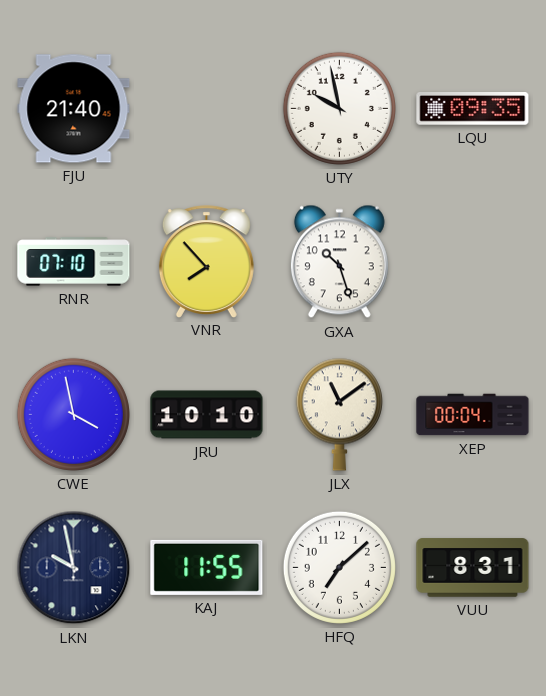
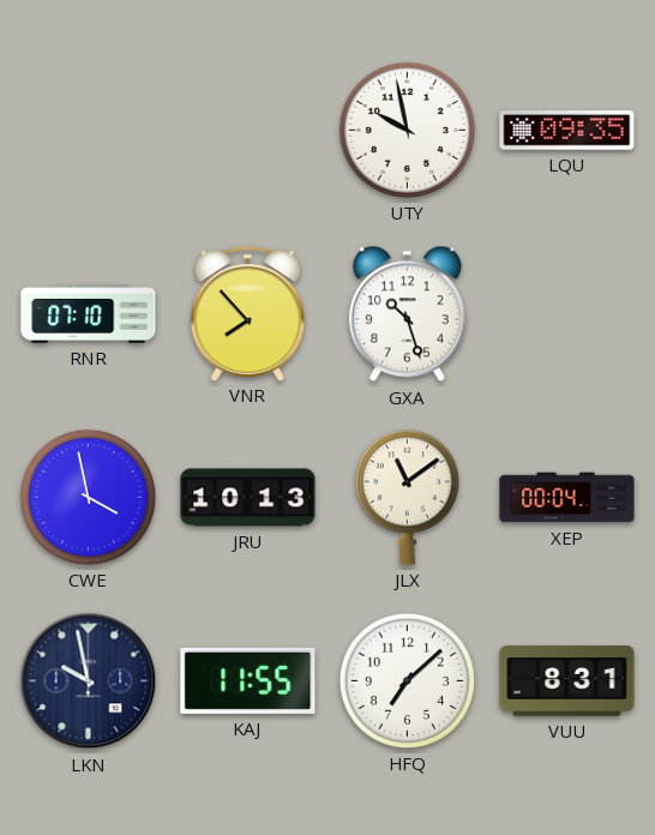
FJU: 21:40 -> none (74, 109)
JRU: 10:10 -> 10:13 (248, 498)
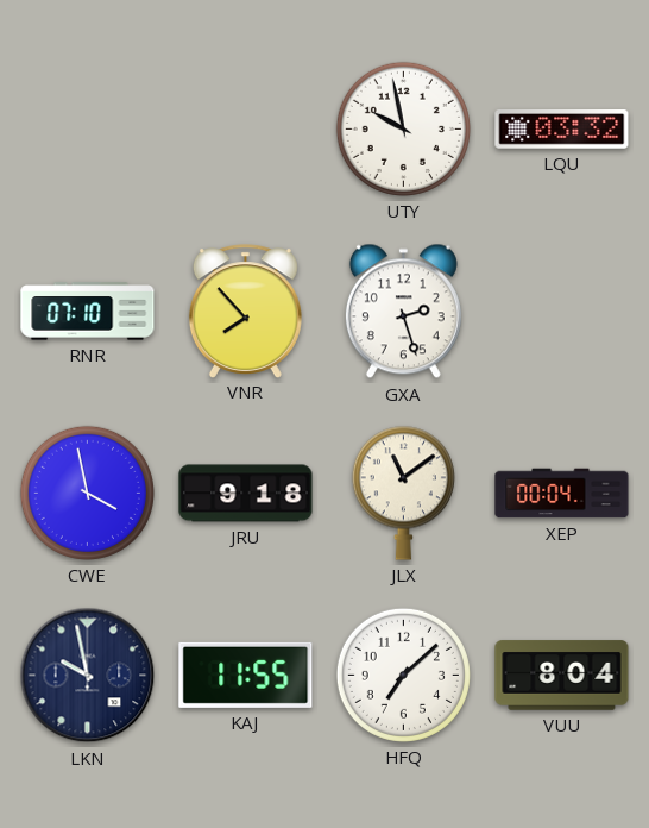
LQU: 09:35 -> 03:32 (562, 130)
GXA: 10:27 -> 2:27 (403, 312)
JRU: 10:13 -> 9:18 (246, 494)
VUU: 8:31 -> 8:04 (562, 676)
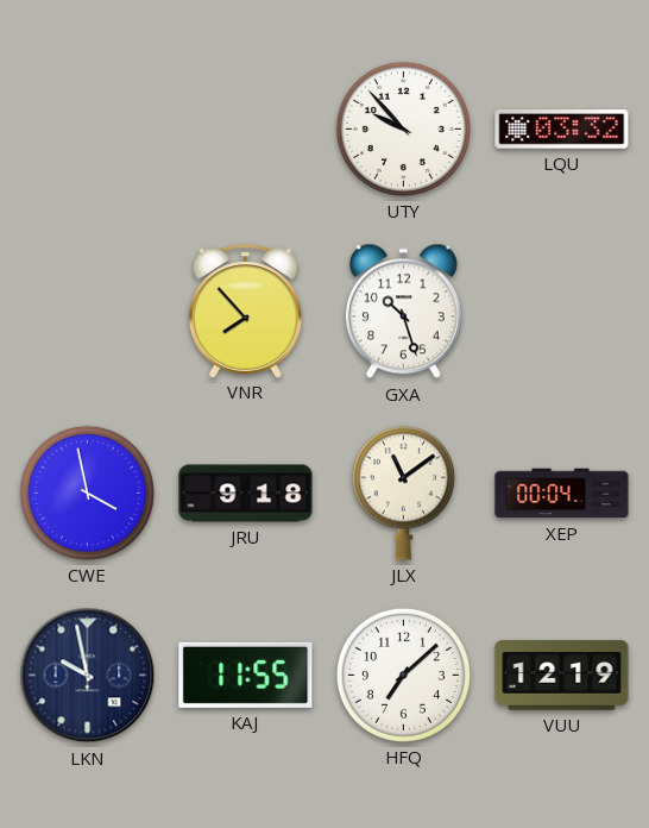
UTY: 9:58 -> 9:53 (403, 128)
RNR: 07:10 -> none (88, 312)
GXA: 2:27 -> 10:27 (403, 312)
VUU: 8:04 -> 12:19 (562, 676)
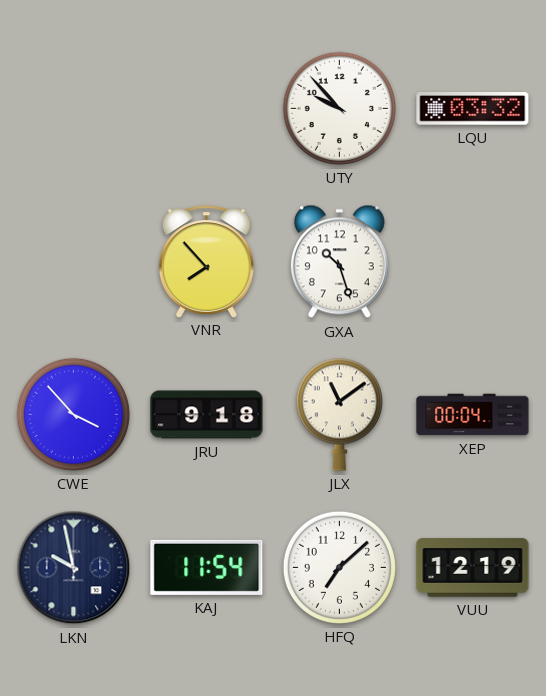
CWE: 3:58 -> 3:53 (73, 414)
KAJ: 11:55 -> 11:54 (207, 567)
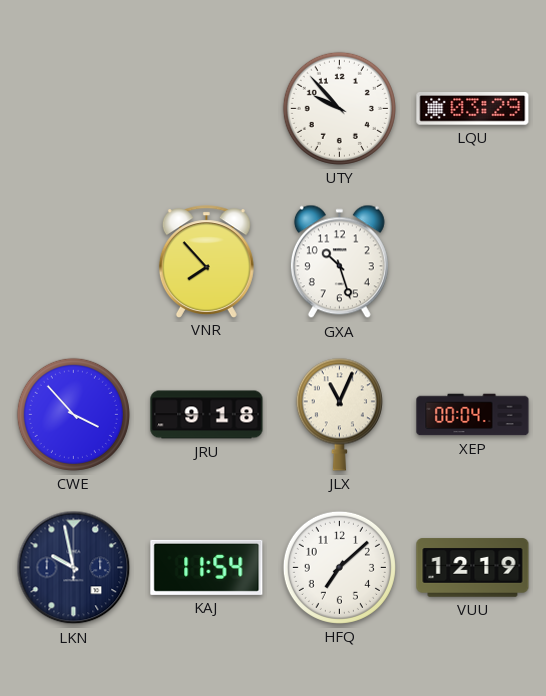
LQU: 03:32 -> 03:29 (473, 109)
JLX: 11:09 -> 11:04 (339, 414)
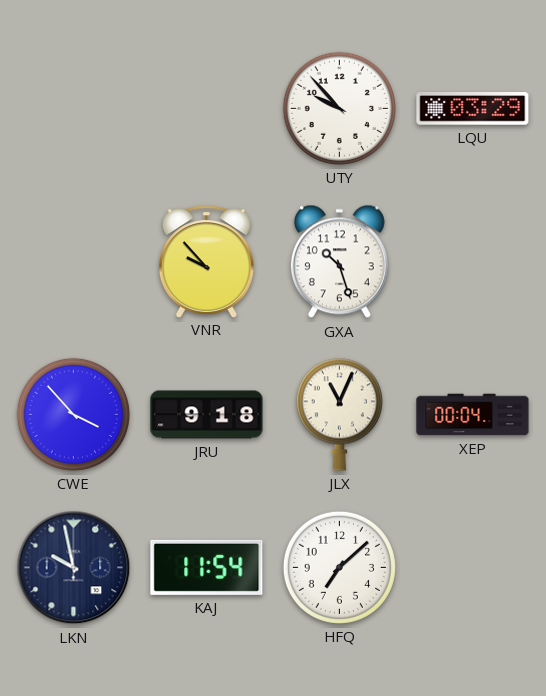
VNR: 7:53 -> 9:53 (206, 261)
VUU: 12:19 -> none (473, 568)
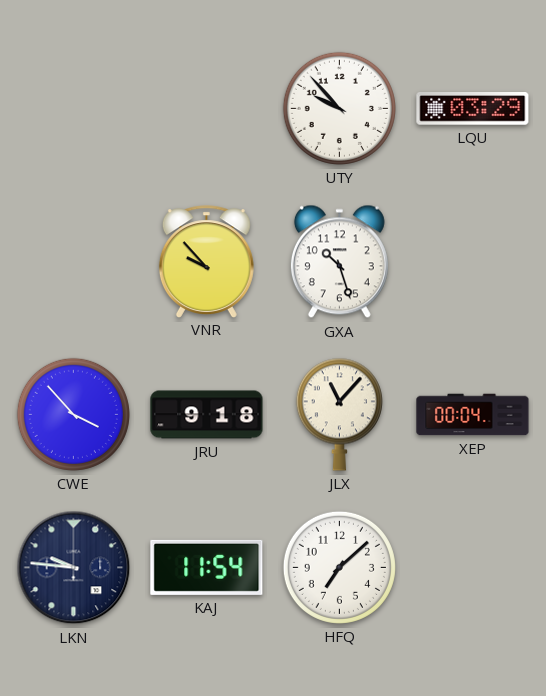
JLX: 11:04 -> 11:07 (339, 414)
LKN: 9:58 -> 9:46 (74, 568)
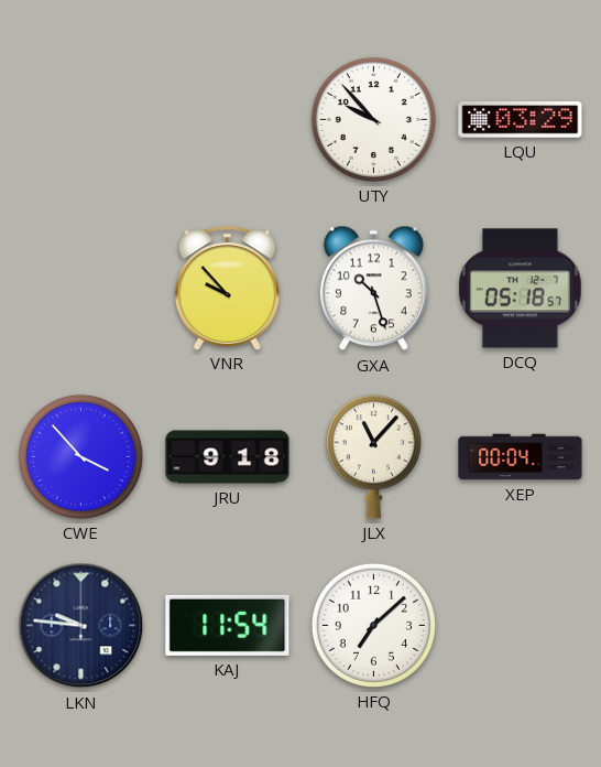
DCQ: none -> 05:18 (520, 289)
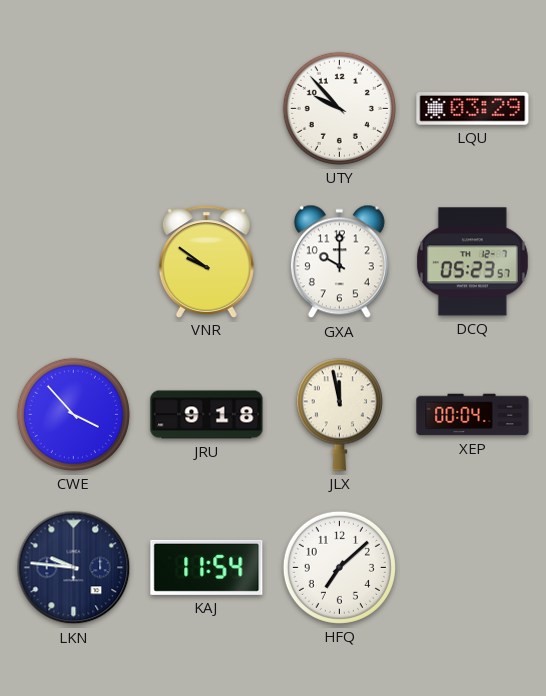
VNR: 9:53 -> 9:51 (206, 261)
GXA: 10:27 -> 10:00 (339, 262)
DCQ: 05:18 -> 05:23 (472, 262)
JLX: 11:07 -> 11:58 (339, 414)
